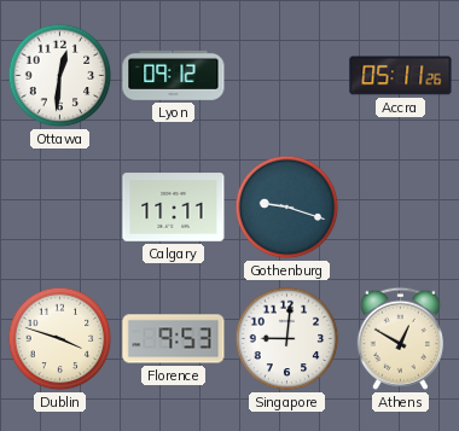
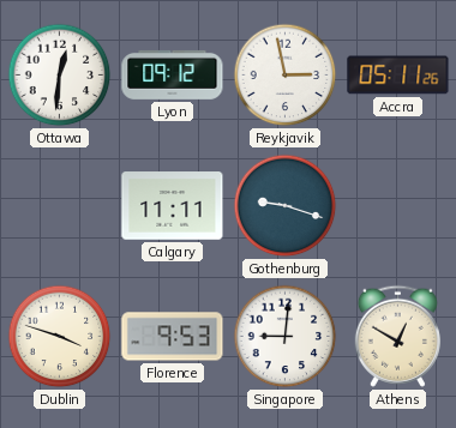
Reykjavik: none -> 2:58 (286, 76)
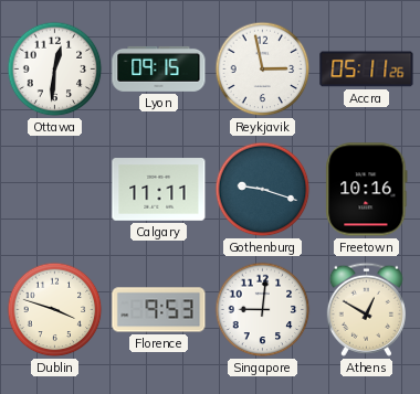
Lyon: 09:12 -> 09:15 (159, 68)
Freetown: none -> 10:16 (367, 190)
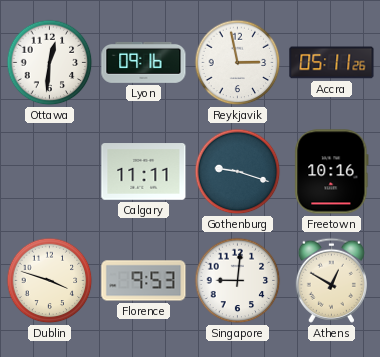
Lyon: 09:15 -> 09:16 (144, 62)
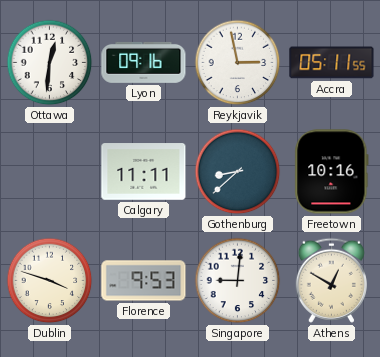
Accra: 05:11:26 -> 05:11:55 (332, 63)
Gothenburg: 9:18 -> 8:38 (238, 172)
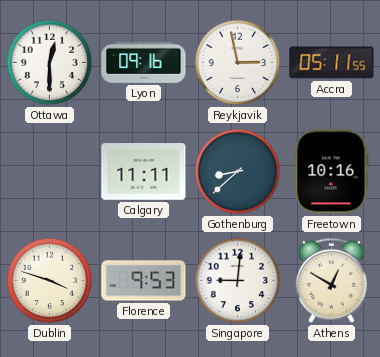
Ottawa: 12:31 -> 12:30 (50, 63)
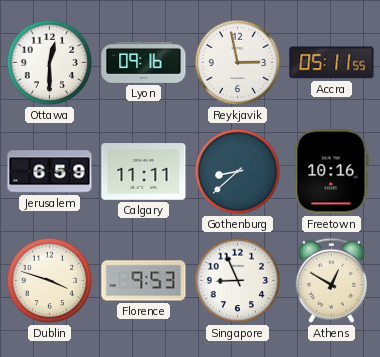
Jerusalem: none -> 6:59 (50, 172)
Singapore: 9:01 -> 8:56 (238, 281)
